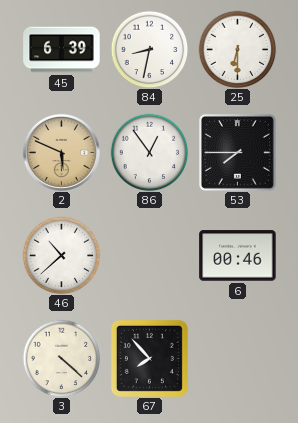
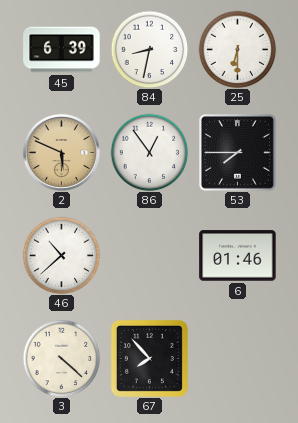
6: 00:46 -> 01:46 (238, 256)
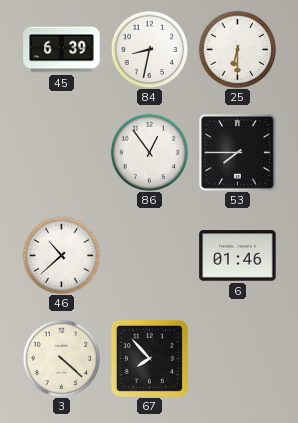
2: 5:49 -> none (61, 152)
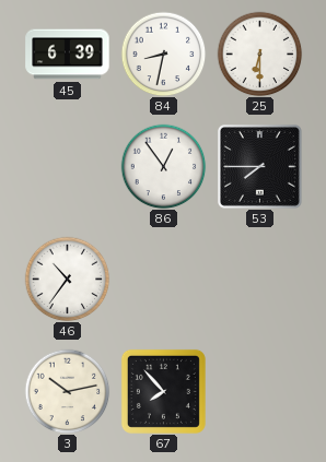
46: 10:38 -> 10:36 (67, 279)
6: 01:46 -> none (238, 256)
3: 4:22 -> 10:13 (67, 391)
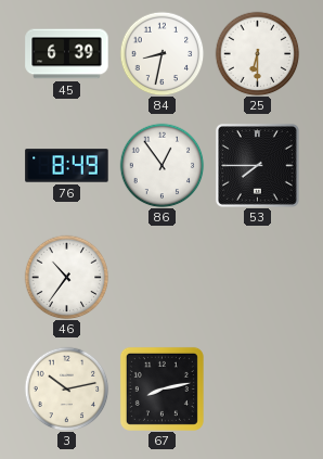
76: none -> 8:49 (67, 166)
67: 7:53 -> 8:13 (161, 388)
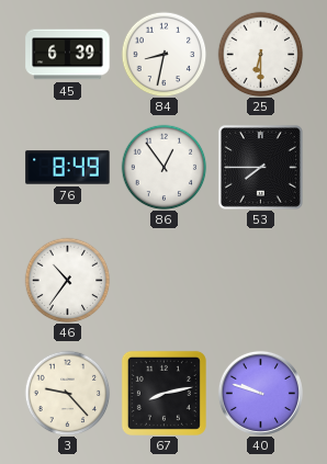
3: 10:13 -> 9:23 (67, 393)
40: none -> 9:48 (260, 393)
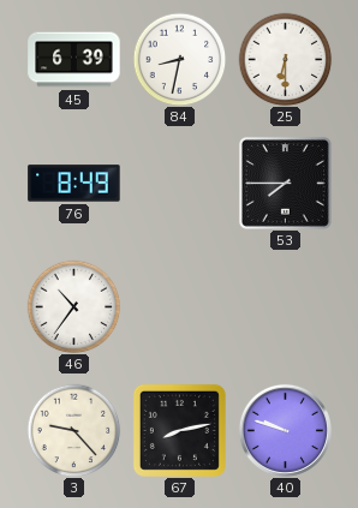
86: 12:54 -> none (163, 167)
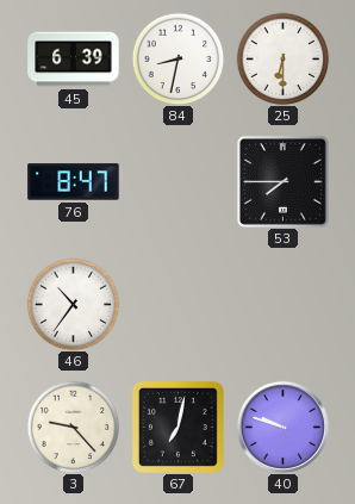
76: 8:49 -> 8:47 (74, 182)
67: 8:13 -> 7:02 (177, 427)
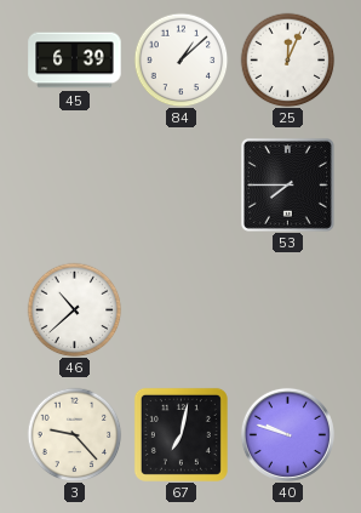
84: 8:32 -> 1:08 (180, 59)
25: 6:30 -> 12:04 (287, 59)
76: 8:47 -> none (74, 182)
46: 10:36 -> 10:38 (74, 309)
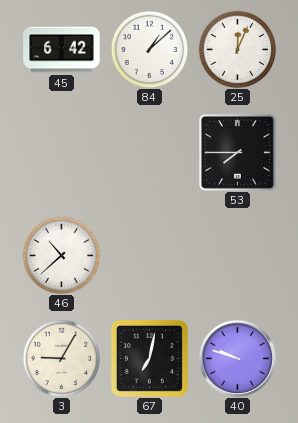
45: 6:39 -> 6:42 (62, 50)
3: 9:23 -> 9:05 (61, 358)
